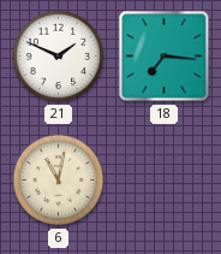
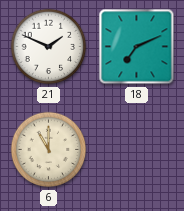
18: 7:16 -> 7:11 (137, 47)
6: 11:02 -> 11:00 (49, 150)
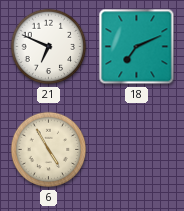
21: 1:49 -> 6:49 (49, 47)
6: 11:00 -> 4:55 (49, 150)
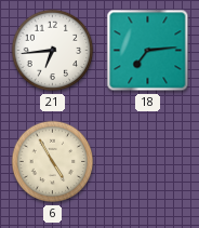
21: 6:49 -> 6:44 (53, 51)
18: 7:11 -> 7:14 (148, 51)
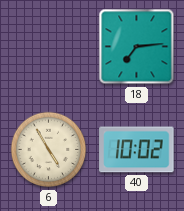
21: 6:44 -> none (53, 51)
40: none -> 10:02 (137, 150)
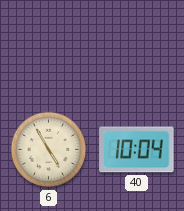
18: 7:14 -> none (137, 47)
40: 10:02 -> 10:04 (137, 150)
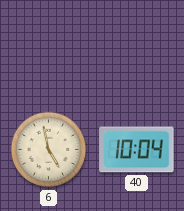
6: 4:55 -> 4:58 (49, 150)
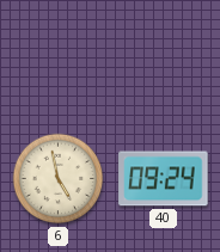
40: 10:04 -> 09:24 (164, 179)
